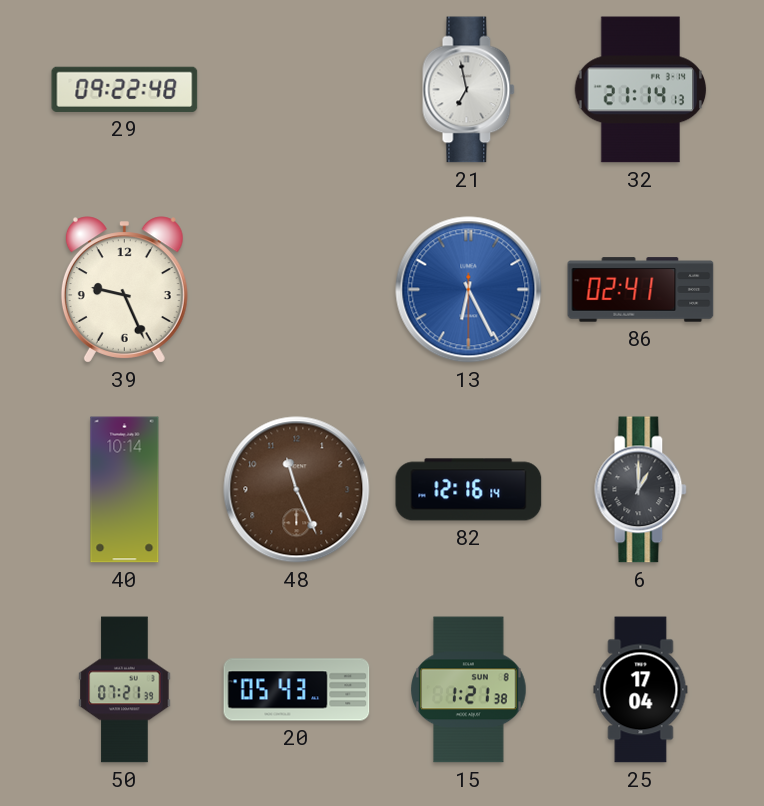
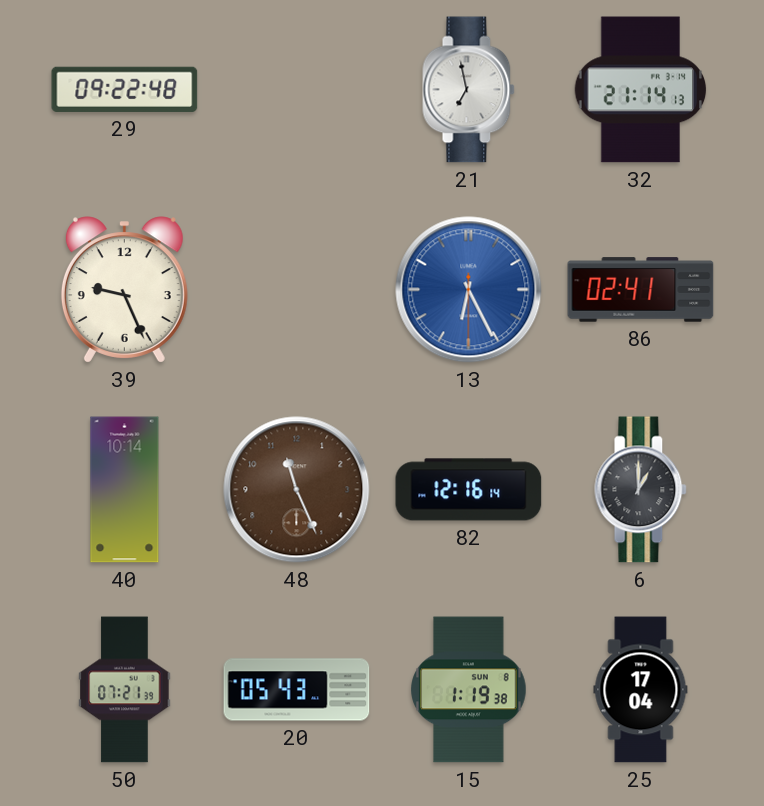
15: 1:21 -> 1:19 (469, 690)
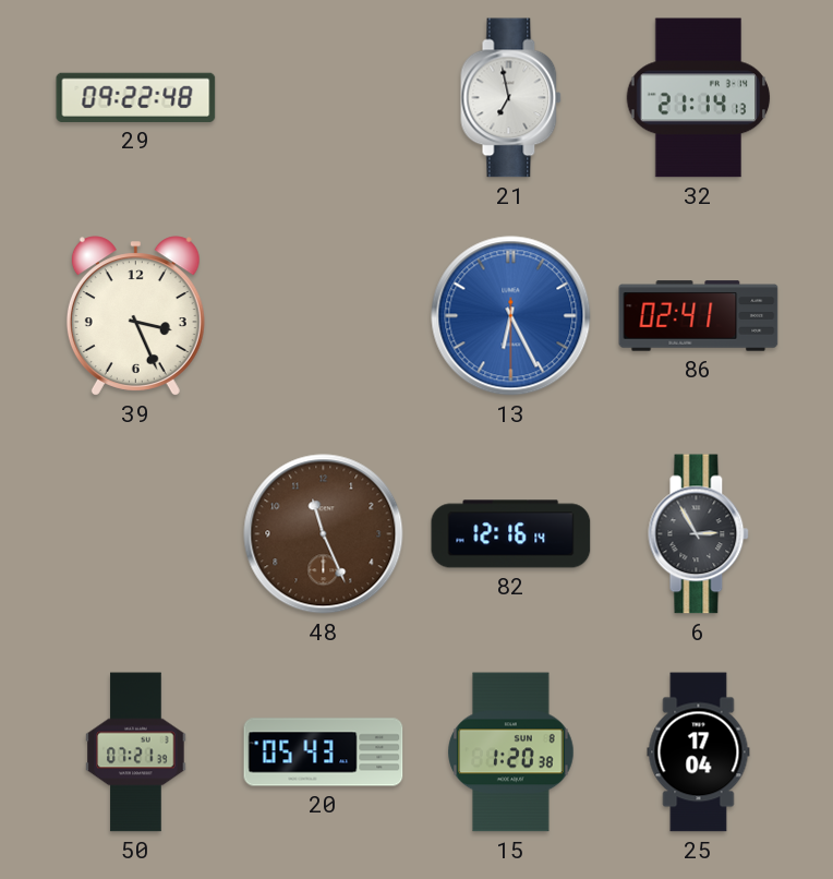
39: 9:26 -> 3:26 (135, 316)
40: 10:14 -> none (125, 490)
6: 1:00 -> 2:55 (699, 534)
15: 1:19 -> 1:20 (511, 752)
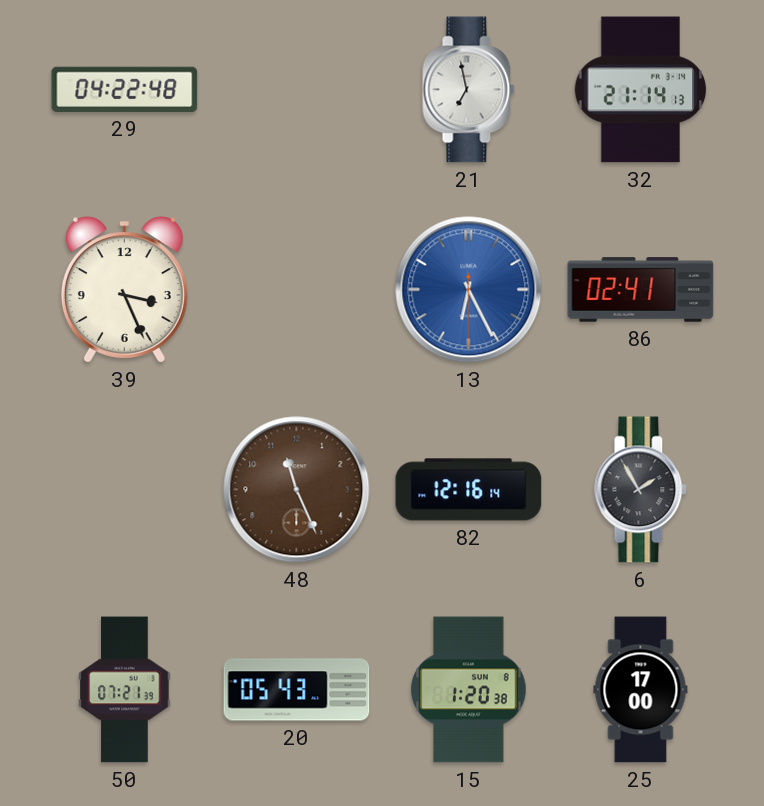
29: 09:22 -> 04:22 (125, 89)
6: 2:55 -> 1:55 (641, 490)
25: 17:04 -> 17:00 (641, 690)
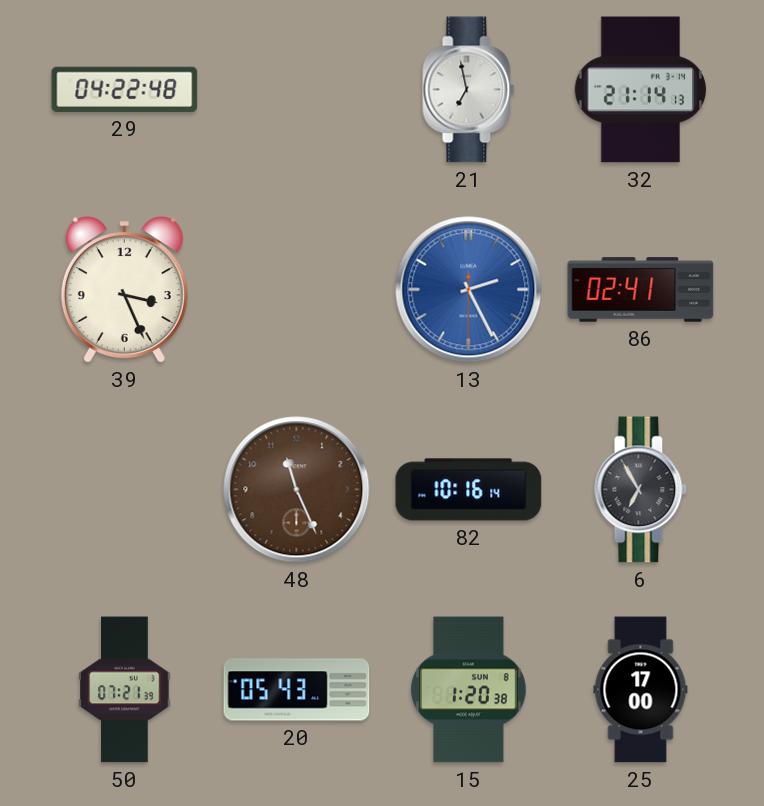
13: 6:25 -> 2:25 (469, 290)
82: 12:16 -> 10:16 (469, 490)
6: 1:55 -> 6:55 (641, 490)
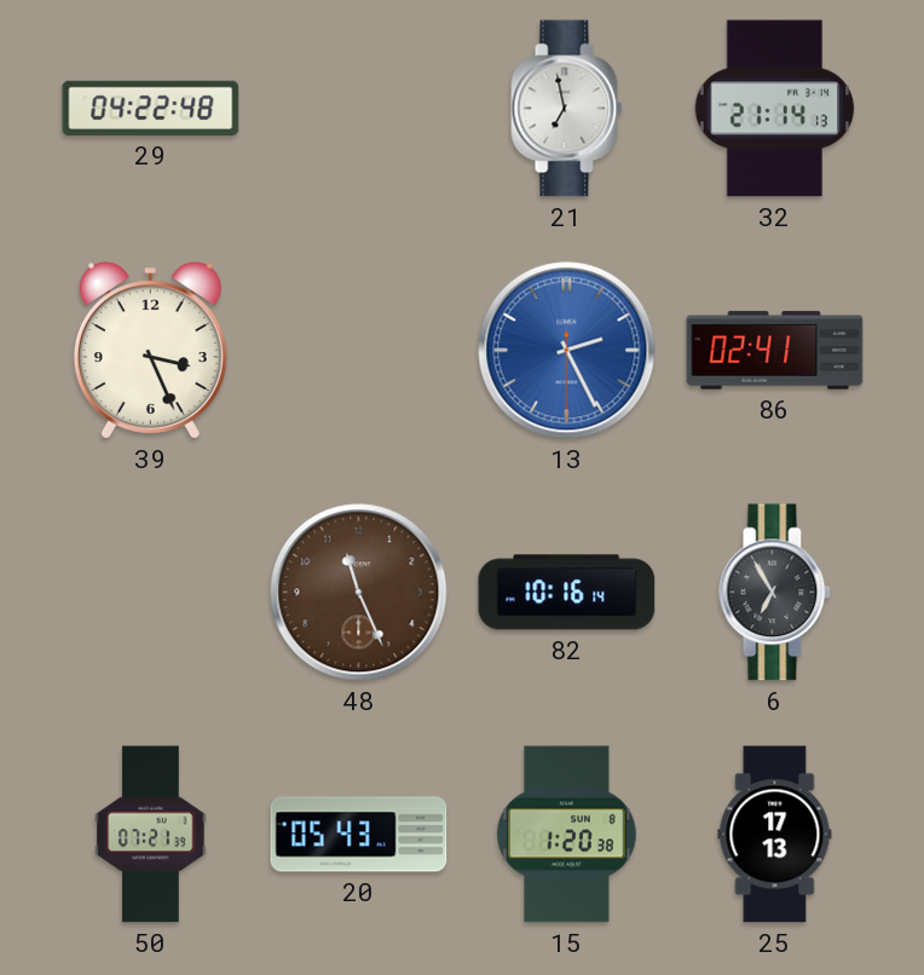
25: 17:00 -> 17:13 (775, 835)
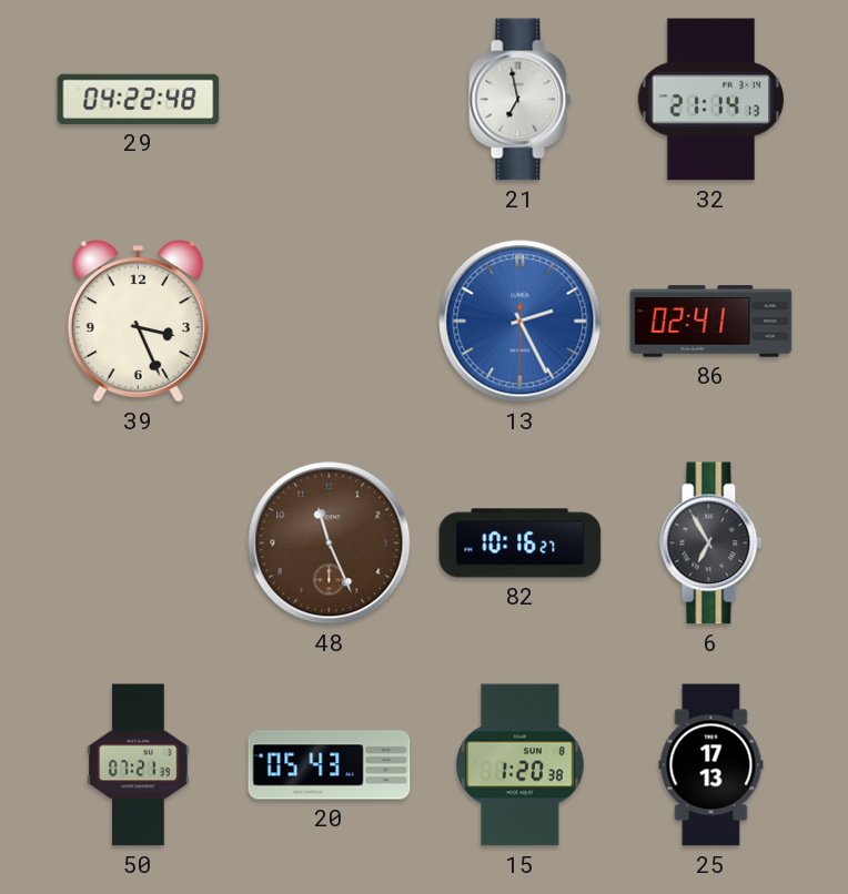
82: 10:16:14 -> 10:16:27 (521, 543)
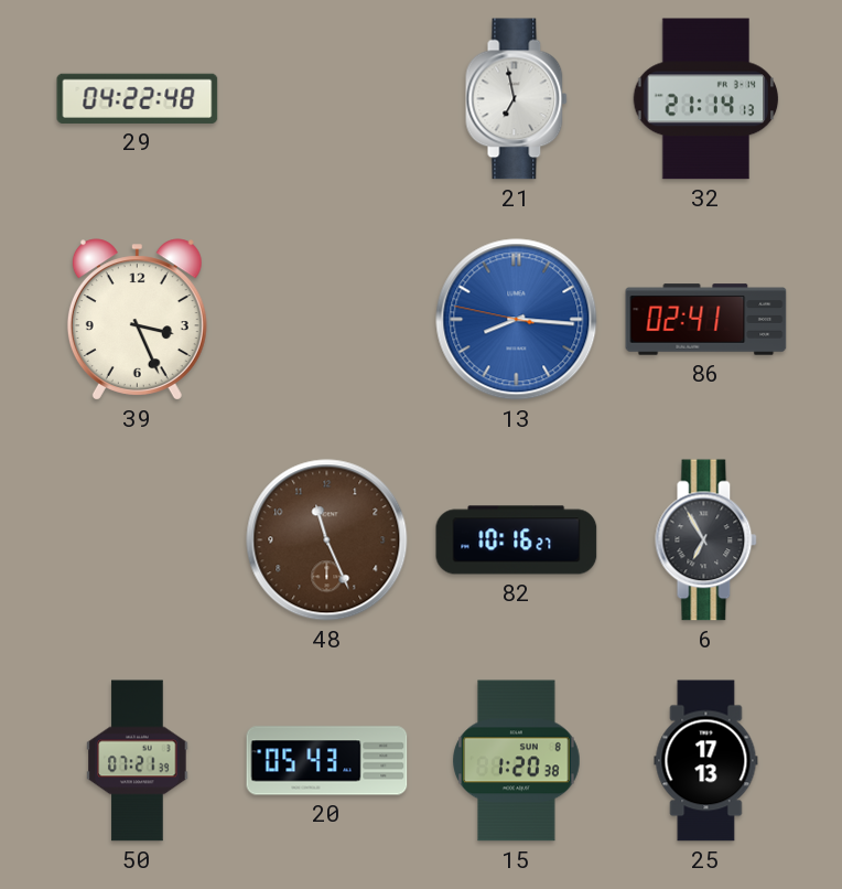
13: 2:25 -> 8:15 (517, 320)
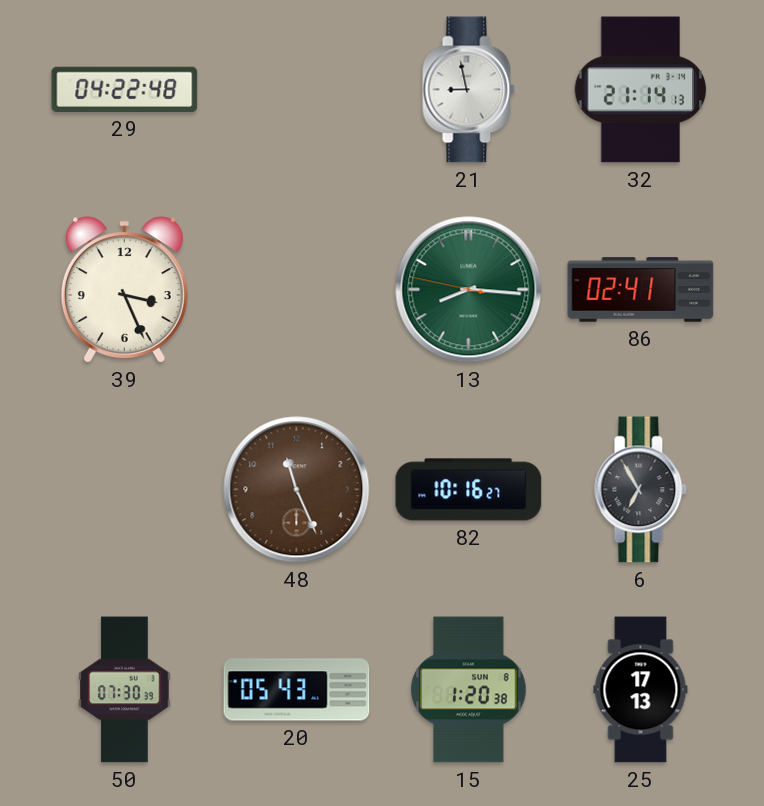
21: 6:58 -> 8:58 (469, 90)
13 dial: blue -> green (469, 290)
50: 07:21 -> 07:30 (125, 690)
